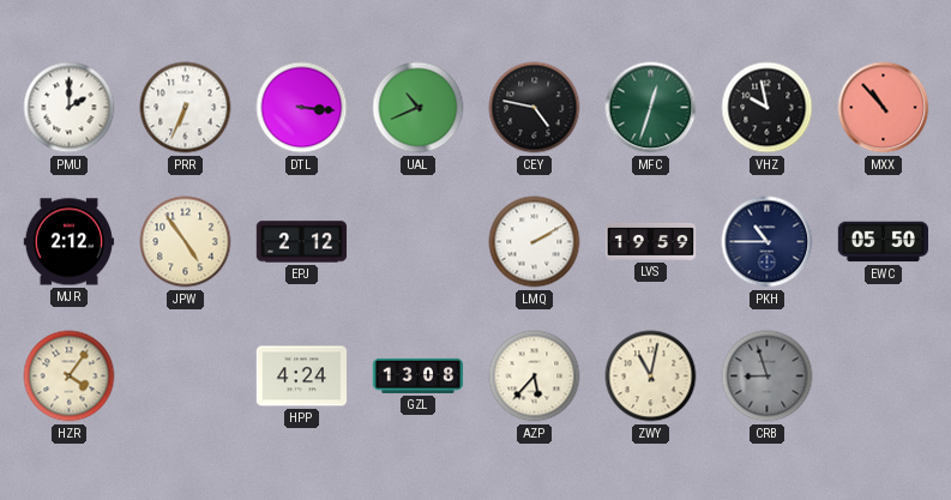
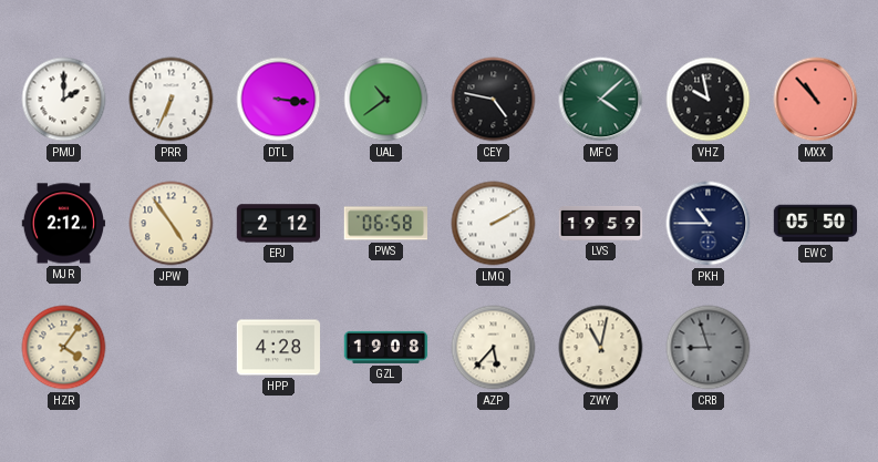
UAL: 10:41 -> 10:39 (386, 100)
MFC: 12:33 -> 4:08 (601, 100)
PWS: none -> 06:58 (385, 224)
HPP: 4:24 -> 4:28 (279, 348)
GZL: 13:08 -> 19:08 (386, 347)
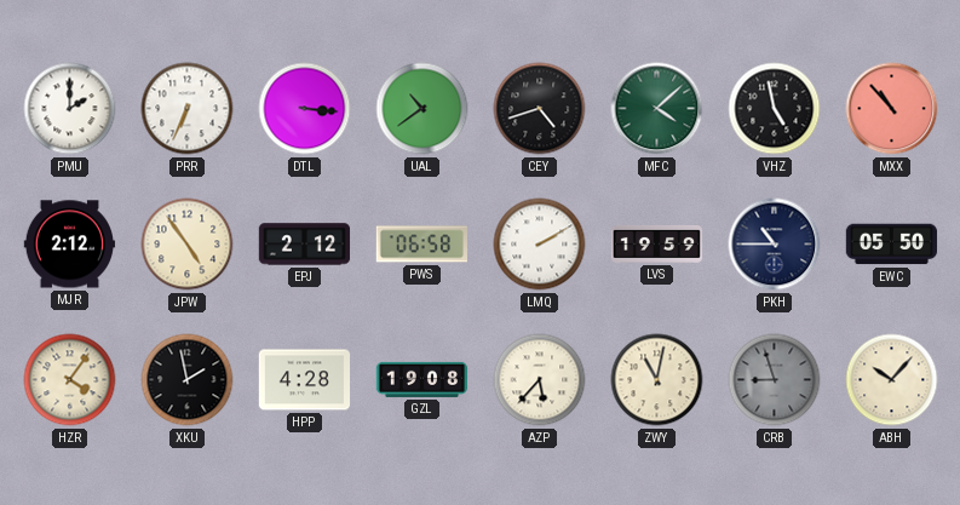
CEY: 4:47 -> 4:42 (540, 109)
VHZ: 9:58 -> 4:58 (775, 109)
XKU: none -> 1:58 (188, 380)
ABH: none -> 10:07 (892, 380)
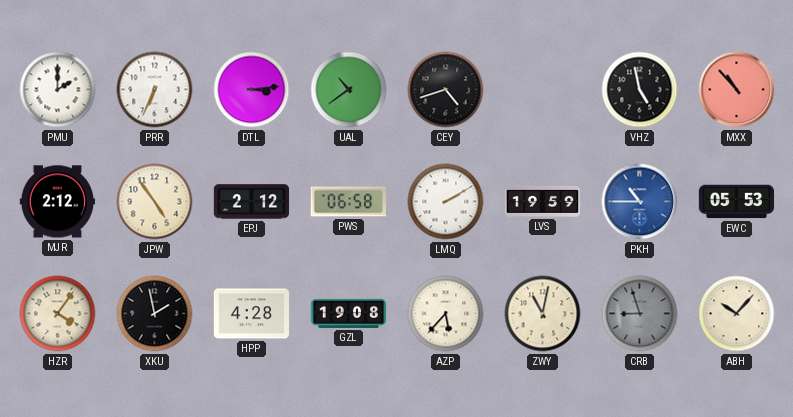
DTL: 3:16 -> 3:14 (252, 90)
MFC: 4:08 -> none (657, 109)
PKH dial: navy -> blue (640, 202)
EWC: 05:50 -> 05:53 (737, 202)
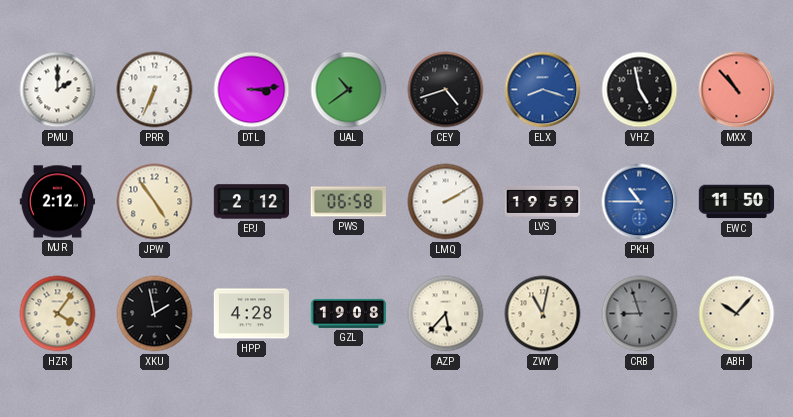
ELX: none -> 8:18 (543, 90)
EWC: 05:53 -> 11:50 (737, 202)
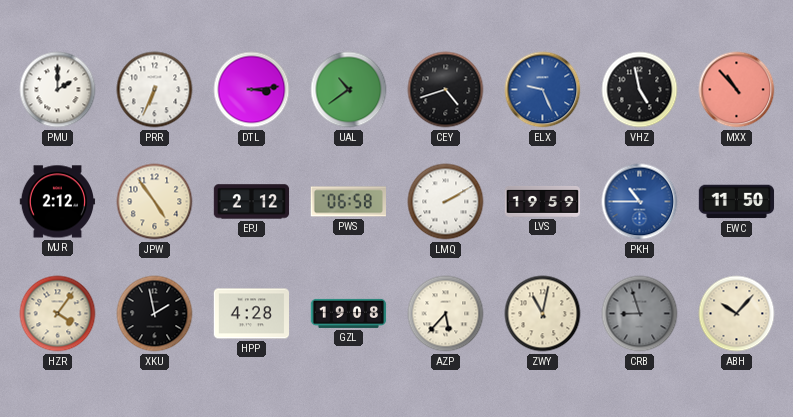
ELX: 8:18 -> 9:26 (543, 90)
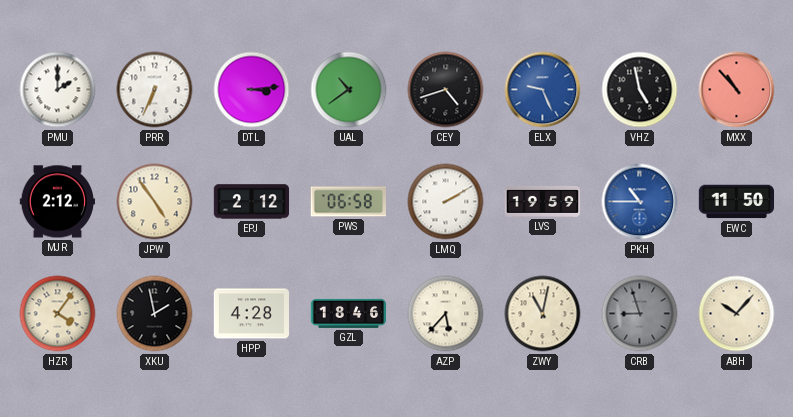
GZL: 19:08 -> 18:46 (349, 313)
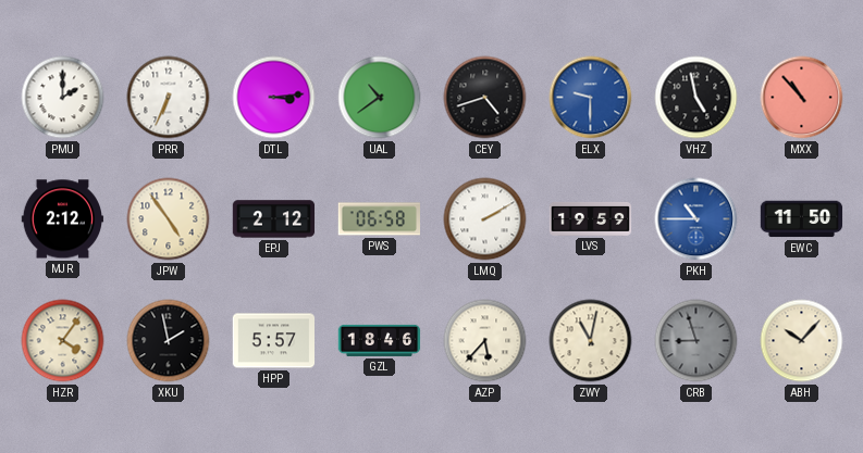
ELX: 9:26 -> 9:30 (591, 98)
HPP: 4:28 -> 5:57 (274, 341)
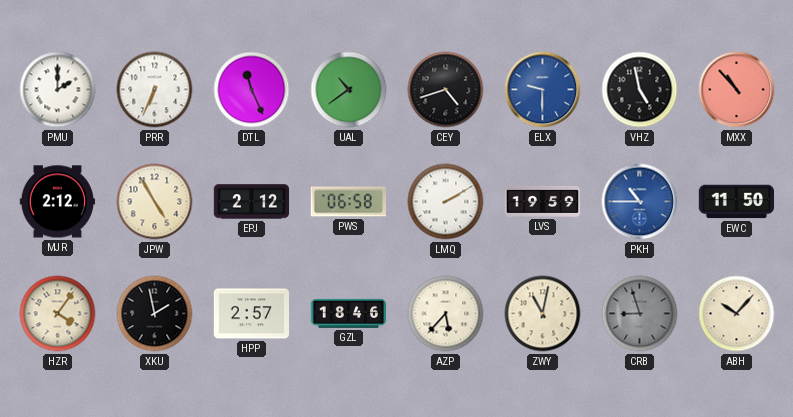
DTL: 3:14 -> 11:26 (252, 90)
JPW: 4:54 -> 4:55 (155, 202)
HPP: 5:57 -> 2:57 (252, 314)
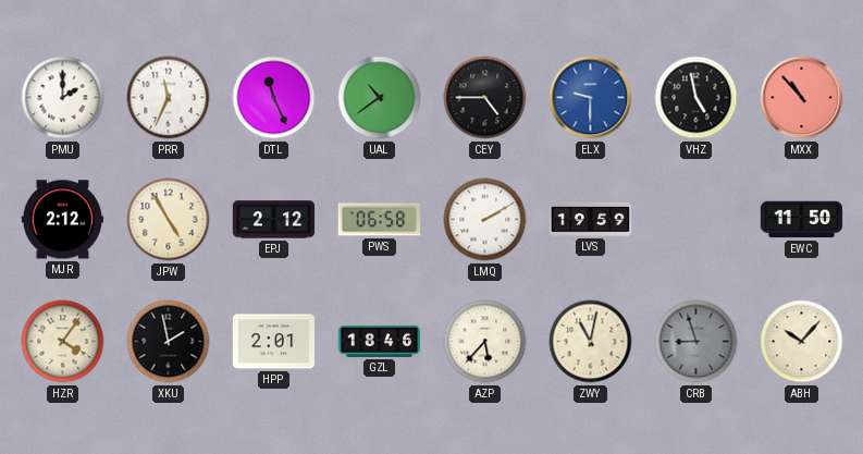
PRR: 6:34 -> 11:34 (169, 98)
CEY: 4:42 -> 4:45 (485, 98)
PKH: 10:45 -> none (640, 202)
HPP: 2:57 -> 2:01 (274, 342)
